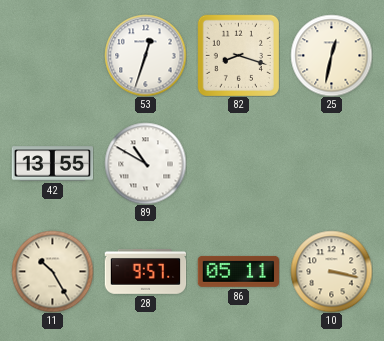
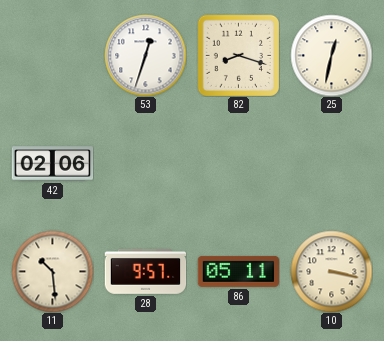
42: 13:55 -> 02:06 (52, 164)
89: 10:50 -> none (145, 163)
11: 10:25 -> 10:29 (52, 271)
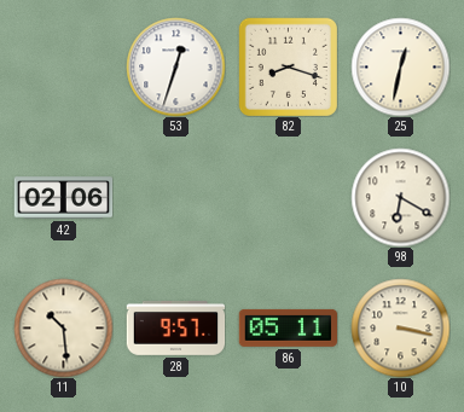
98: none -> 6:20 (400, 197)
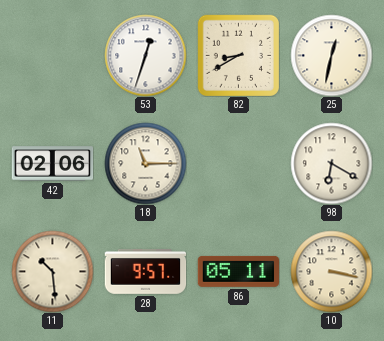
82: 8:18 -> 8:40 (238, 55)
18: none -> 11:15 (145, 163)
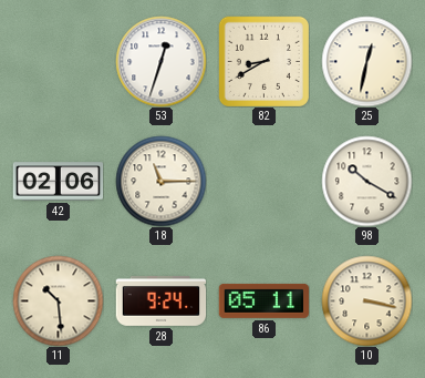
98: 6:20 -> 10:20 (366, 181)
28: 9:57 -> 9:24 (160, 300)
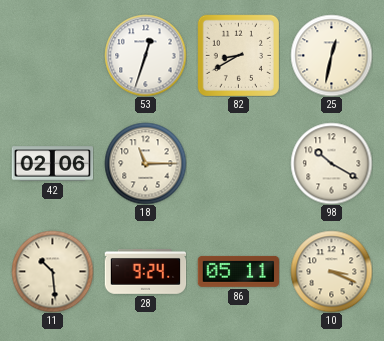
10: 3:17 -> 3:19 (331, 271)
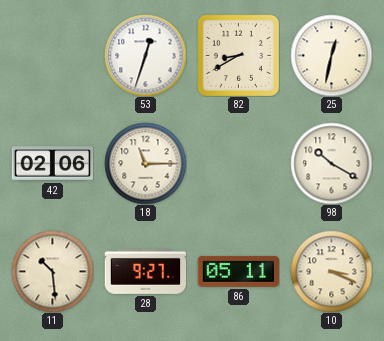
28: 9:24 -> 9:27 (145, 271)
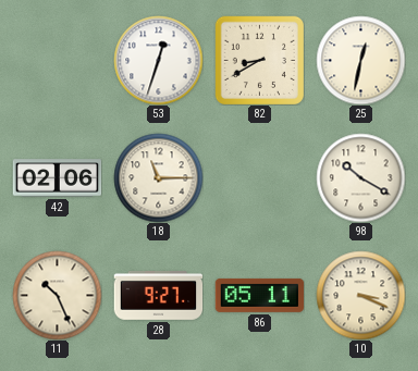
11: 10:29 -> 10:26 (57, 295)
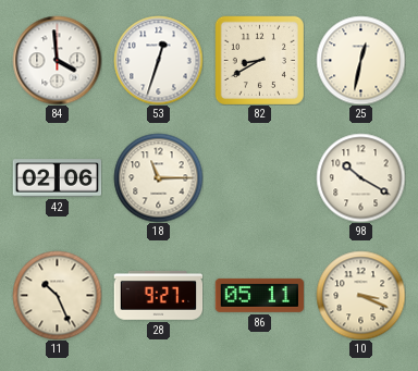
84: none -> 3:59 (57, 60)
